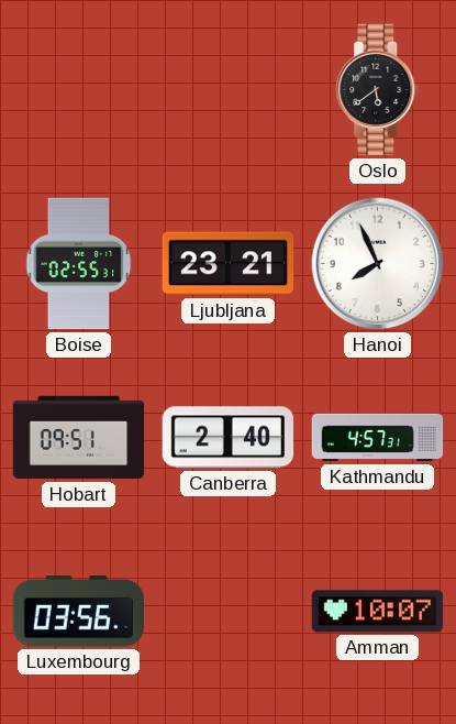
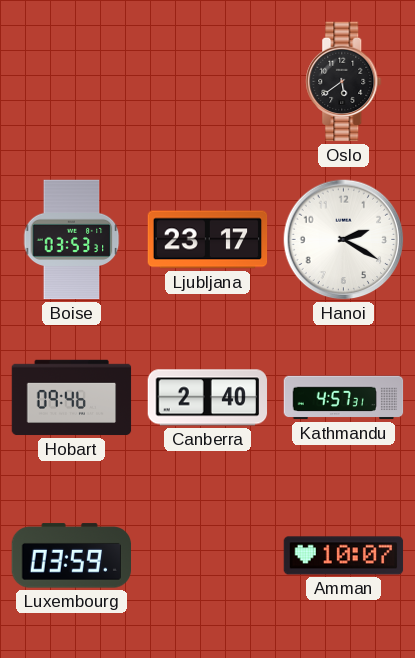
Boise: 02:55 -> 03:53 (72, 240)
Ljubljana: 23:21 -> 23:17 (208, 240)
Hanoi: 7:56 -> 2:20 (344, 240)
Hobart: 09:51 -> 09:46 (72, 398)
Luxembourg: 03:56 -> 03:59 (71, 556)
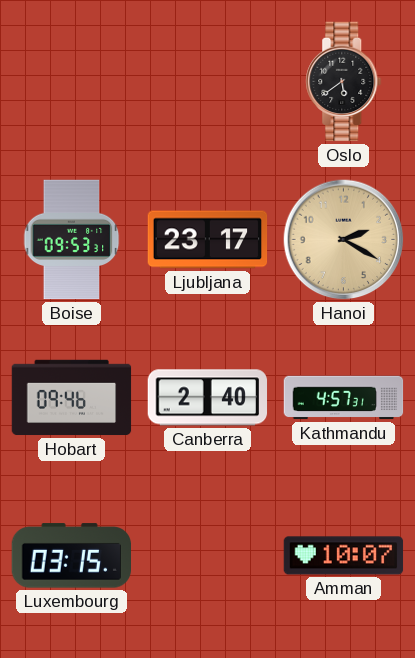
Boise: 03:53 -> 09:53 (72, 240)
Hanoi dial: white -> champagne (344, 240)
Luxembourg: 03:59 -> 03:15 (71, 556)
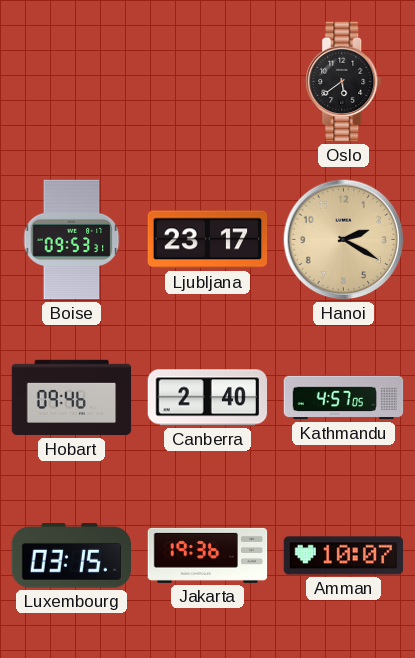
Kathmandu: 4:57:31 -> 4:57:05 (344, 398)
Jakarta: none -> 19:36 (208, 555)
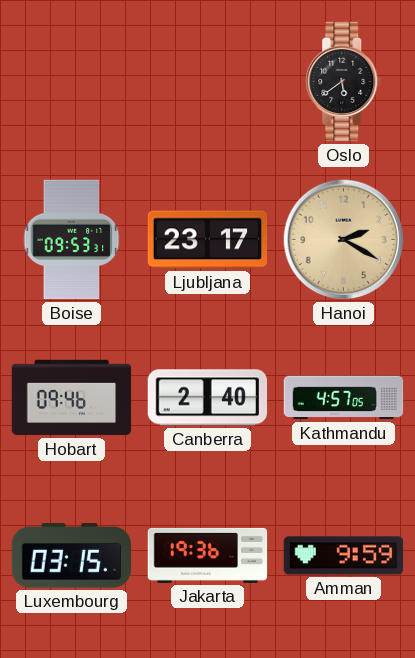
Amman: 10:07 -> 9:59 (344, 556)
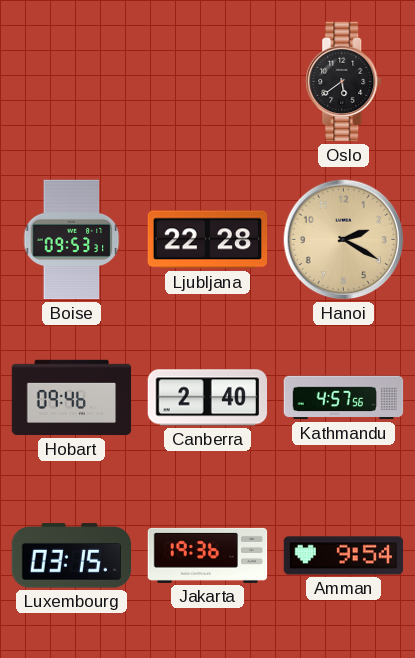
Ljubljana: 23:17 -> 22:28 (208, 240)
Kathmandu: 4:57:05 -> 4:57:56 (344, 398)
Amman: 9:59 -> 9:54 (344, 556)
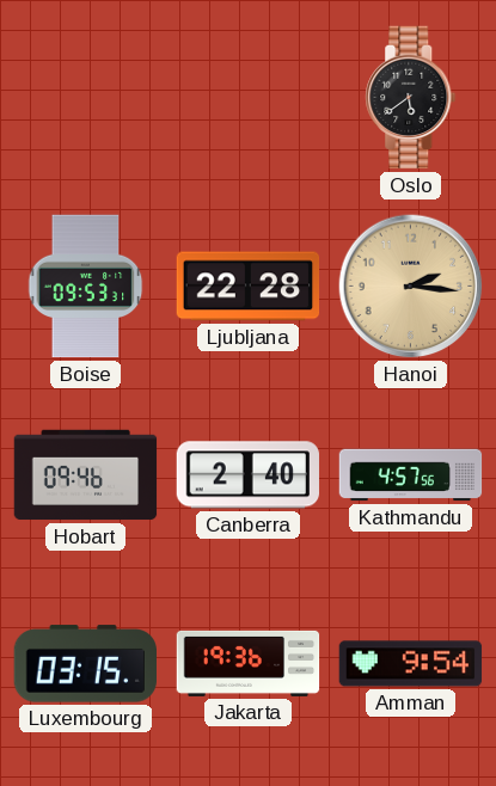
Hanoi: 2:20 -> 2:16 (411, 287)
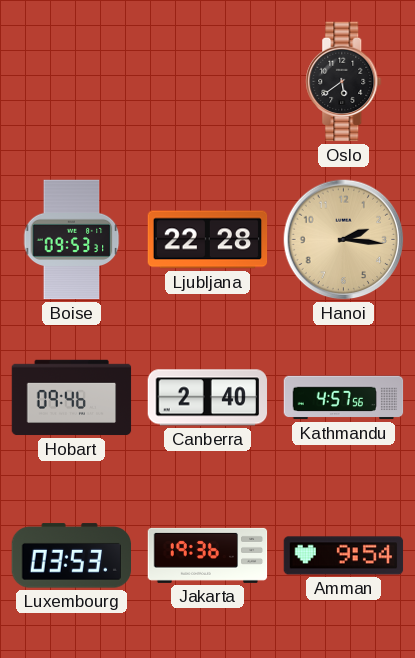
Luxembourg: 03:15 -> 03:53 (71, 556)
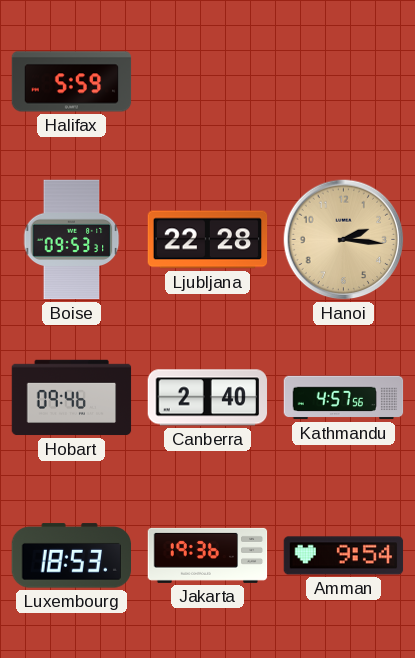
Halifax: none -> 5:59 (72, 82)
Oslo: 5:39 -> none (344, 82)
Luxembourg: 03:53 -> 18:53 (71, 556)
